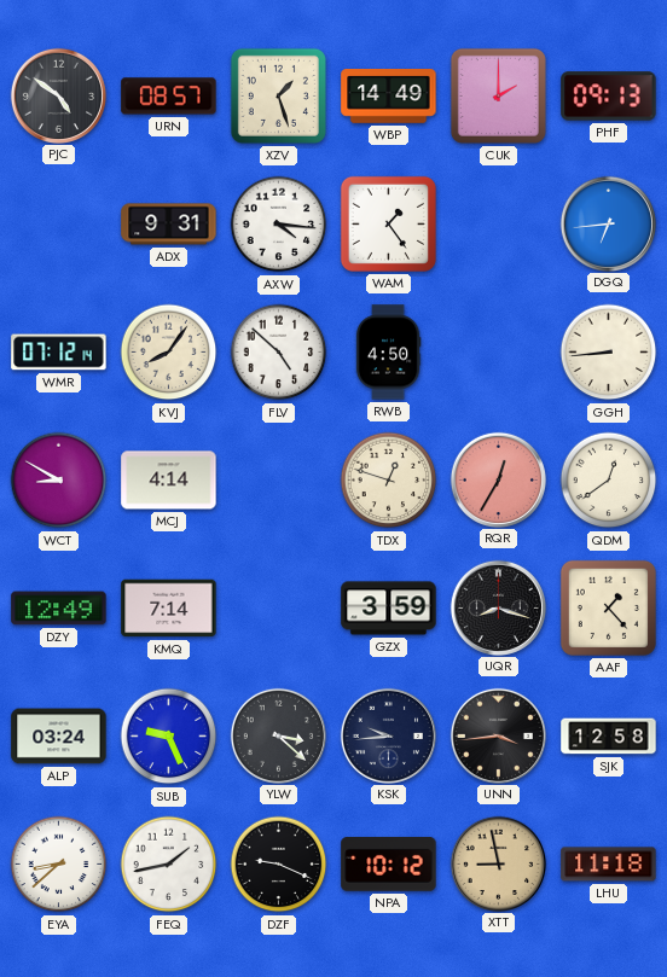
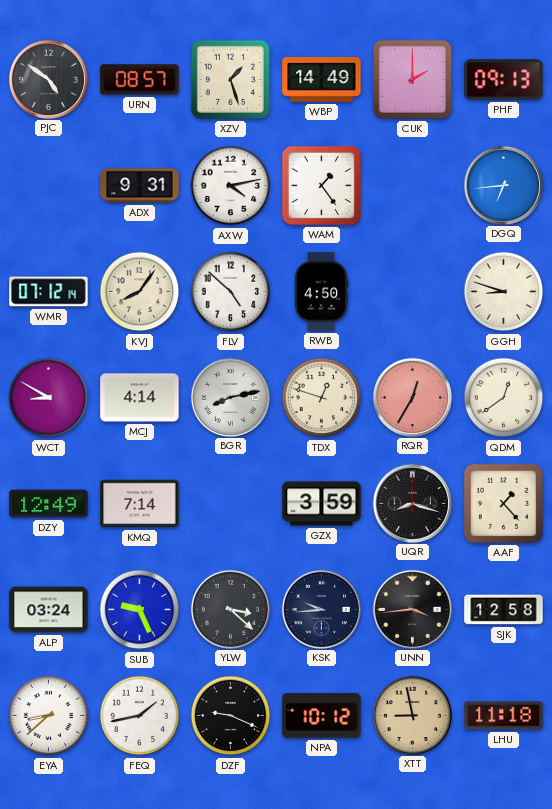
AXW: 4:16 -> 4:13 (231, 186)
GGH: 8:44 -> 8:48 (504, 292)
BGR: none -> 8:13 (230, 397)
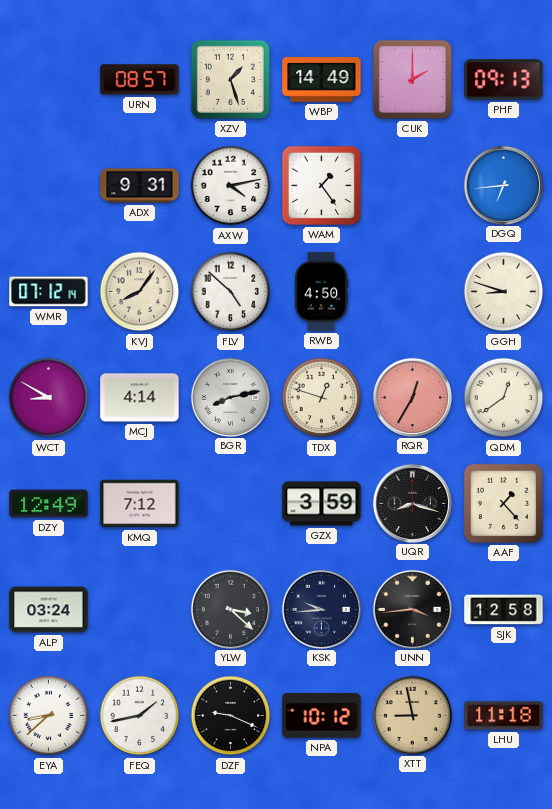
PJC: 4:51 -> none (48, 79)
KMQ: 7:14 -> 7:12 (140, 504)
SUB: 9:26 -> none (140, 610)
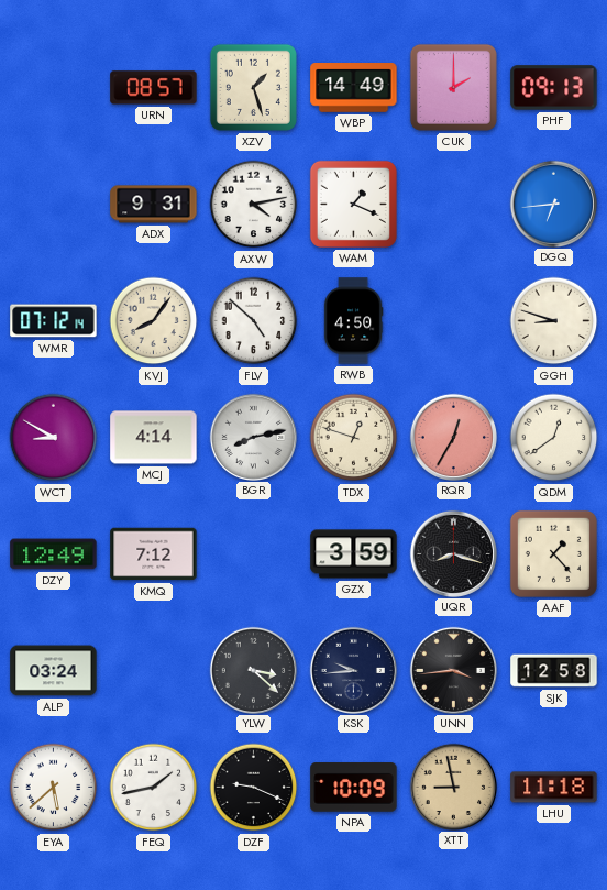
WAM: 1:24 -> 1:19 (353, 204)
EYA: 8:38 -> 5:38 (54, 788)
NPA: 10:12 -> 10:09 (354, 788)
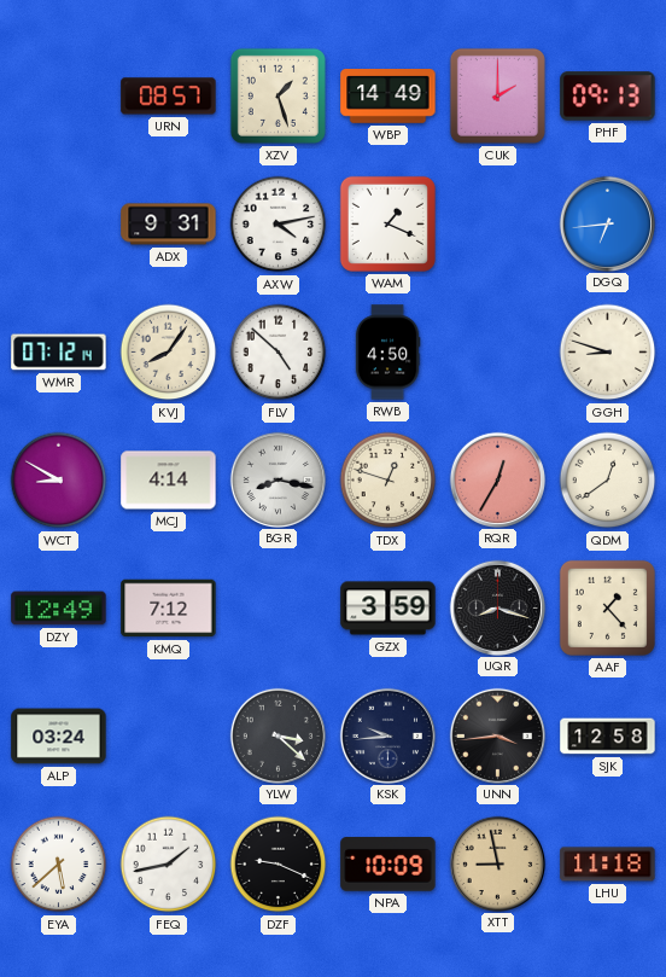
BGR: 8:13 -> 8:17 (277, 479)
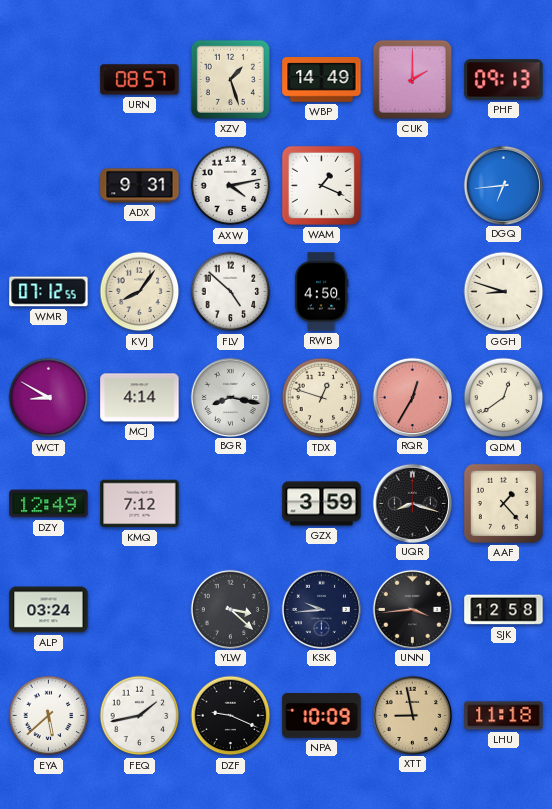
WMR: 07:12:14 -> 07:12:55 (49, 292)
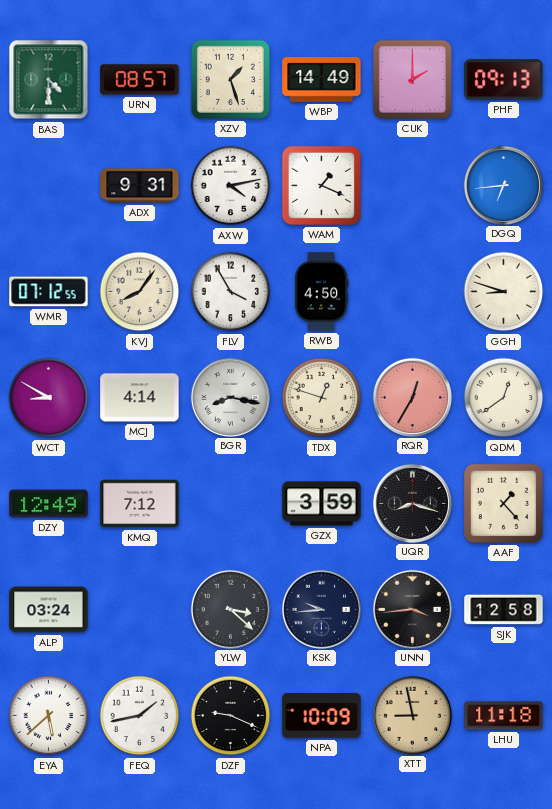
BAS: none -> 4:30 (49, 80)
FLV: 4:52 -> 3:55 (231, 292)
